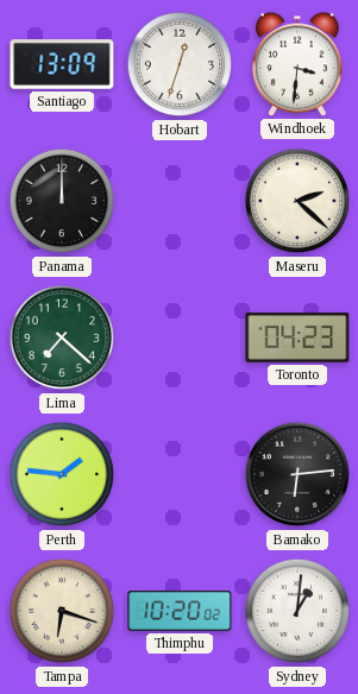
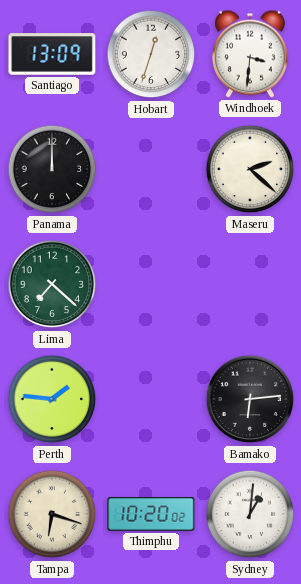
Toronto: 04:23 -> none (297, 337)
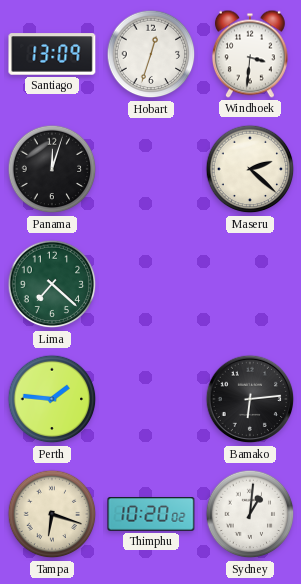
Panama: 12:00 -> 12:03 (52, 169)
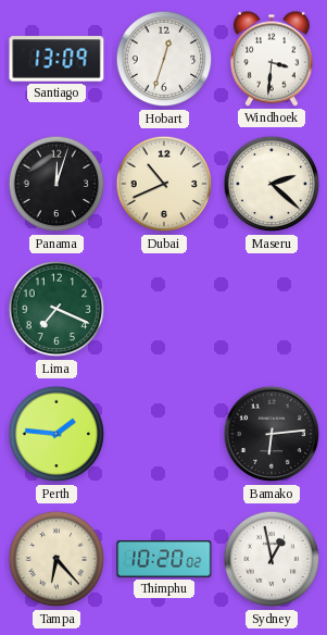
Dubai: none -> 10:41 (164, 184)
Lima: 7:22 -> 7:19 (56, 309)
Tampa: 6:18 -> 6:23 (56, 559)
Sydney: 1:01 -> 12:58 (272, 559)
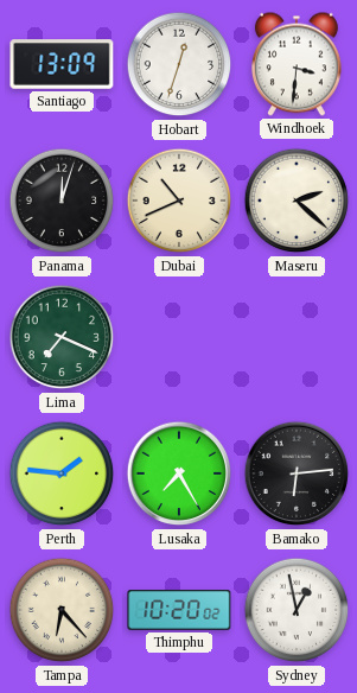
Lusaka: none -> 7:25 (179, 473)
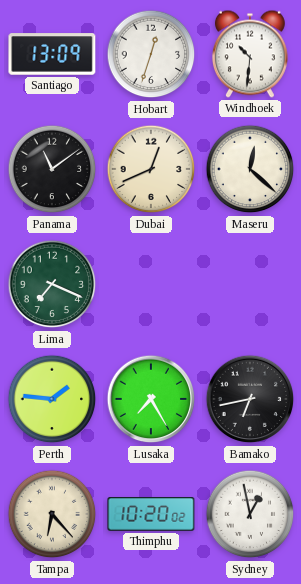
Windhoek: 3:31 -> 10:31 (250, 54)
Panama: 12:03 -> 11:09 (52, 169)
Dubai: 10:41 -> 12:41 (151, 169)
Maseru: 2:22 -> 12:22 (250, 169)
Bamako: 6:14 -> 6:43 (250, 399)
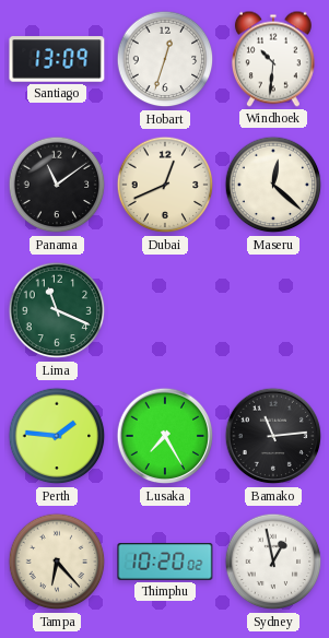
Lima: 7:19 -> 11:19 (57, 310)
Bamako: 6:43 -> 11:14 (273, 436)
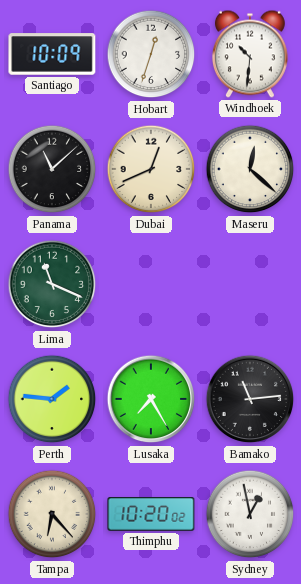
Santiago: 13:09 -> 10:09 (52, 54)
Panama: 11:09 -> 11:08 (52, 169)
